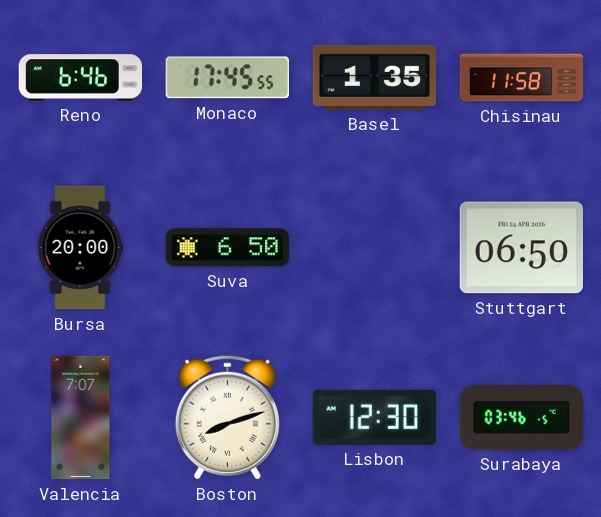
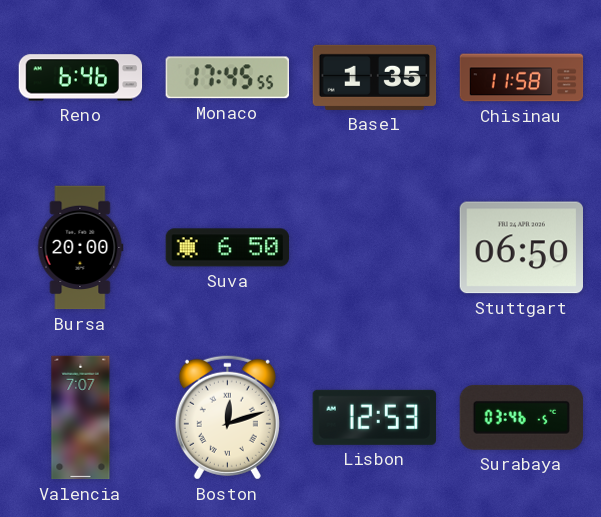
Boston: 8:12 -> 12:12 (227, 417)
Lisbon: 12:30 -> 12:53 (374, 417)
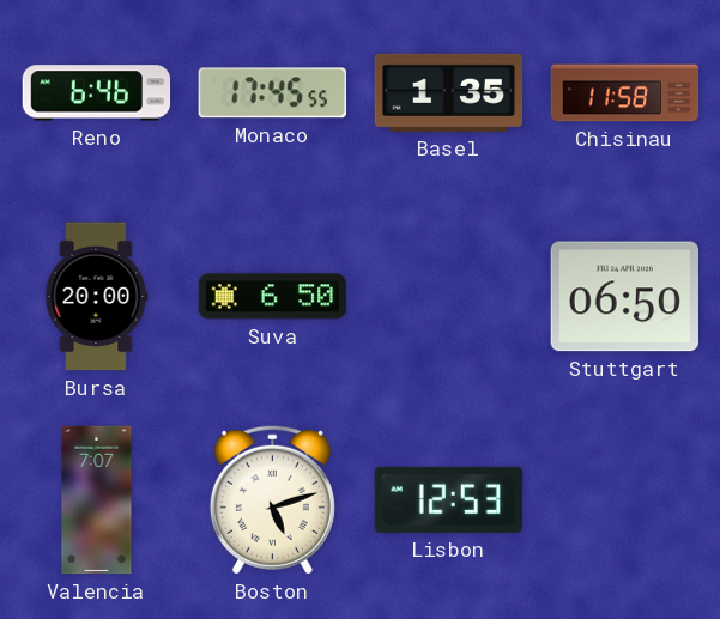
Boston: 12:12 -> 5:12 (272, 499)
Surabaya: 03:46 -> none (521, 417)
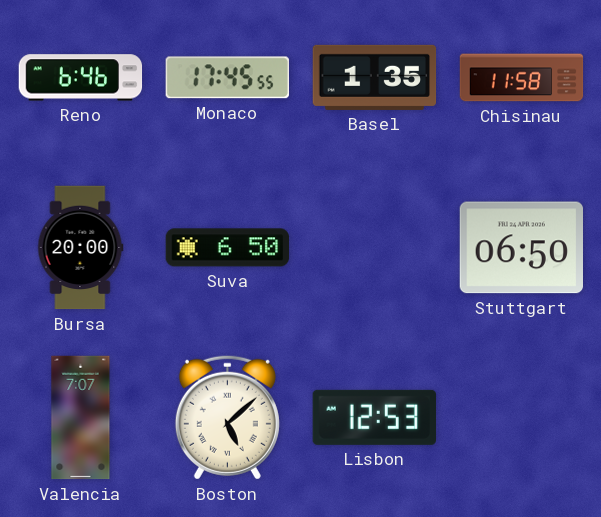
Boston: 5:12 -> 5:08 (227, 417)
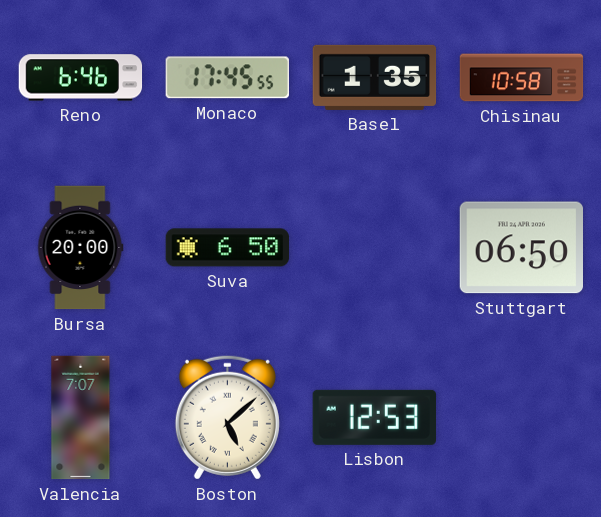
Chisinau: 11:58 -> 10:58 (522, 78)
